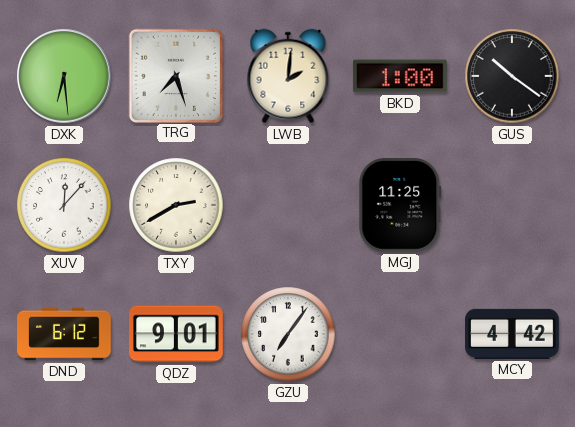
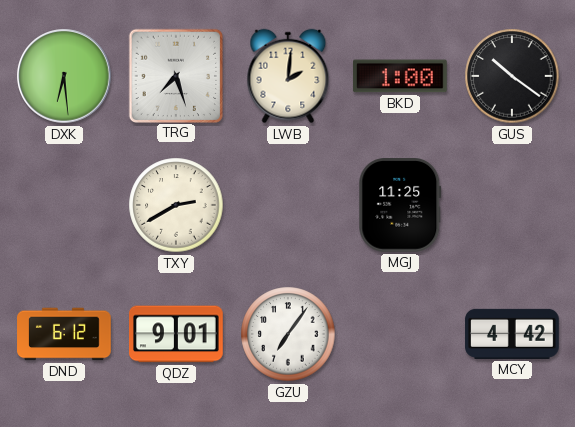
XUV: 12:07 -> none (64, 205)
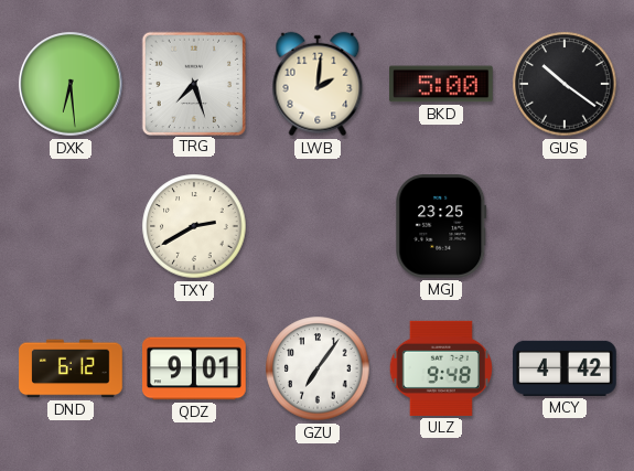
BKD: 1:00 -> 5:00 (441, 84)
MGJ: 11:25 -> 23:25 (441, 227)
ULZ: none -> 9:48 (441, 368)
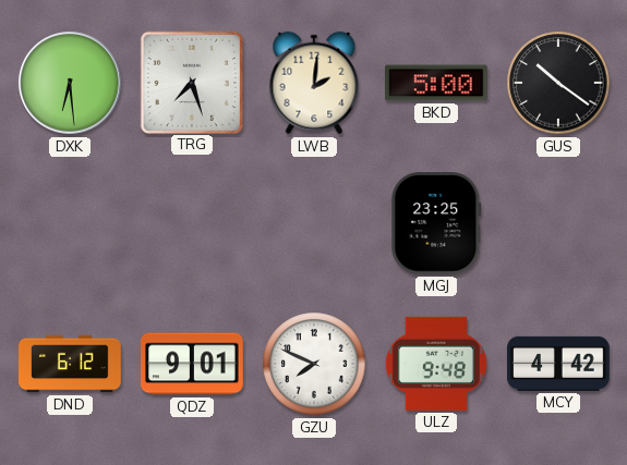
TXY: 2:40 -> none (194, 226)
GZU: 7:06 -> 7:49 (314, 364)
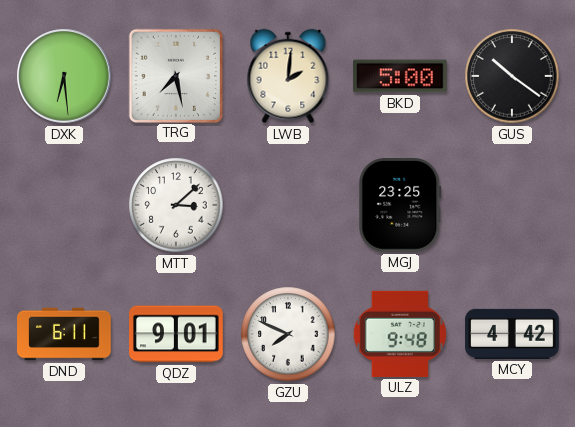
TRG: 7:27 -> 7:28 (175, 75)
MTT: none -> 3:08 (176, 205)
DND: 6:12 -> 6:11 (64, 334)
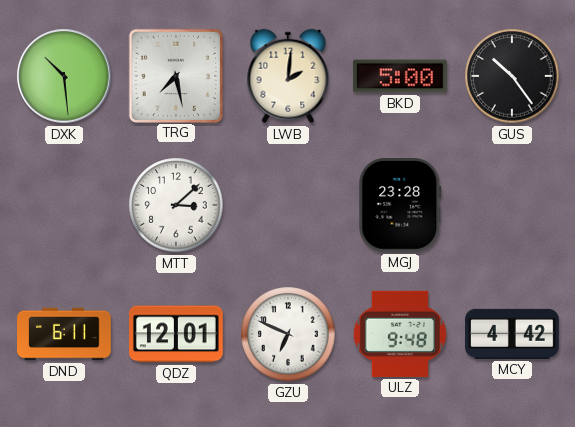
DXK: 6:29 -> 10:29 (64, 76)
GUS: 10:21 -> 10:24 (512, 76)
MGJ: 23:25 -> 23:28 (400, 206)
QDZ: 9:01 -> 12:01 (177, 334)
GZU: 7:49 -> 6:49 (288, 334)
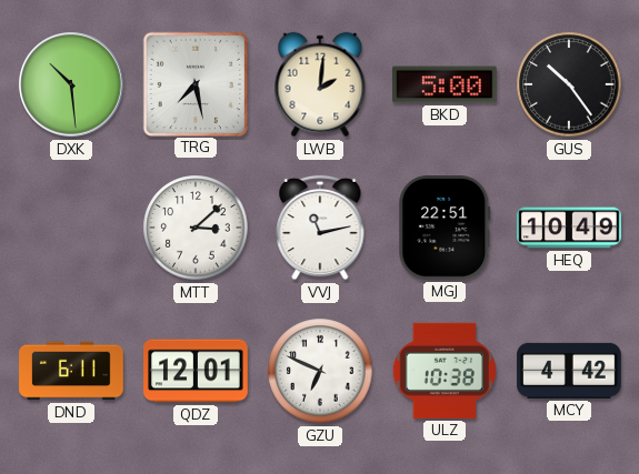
VVJ: none -> 11:13 (320, 228)
MGJ: 23:28 -> 22:51 (445, 229)
HEQ: none -> 10:49 (569, 228)
ULZ: 9:48 -> 10:38 (445, 371)
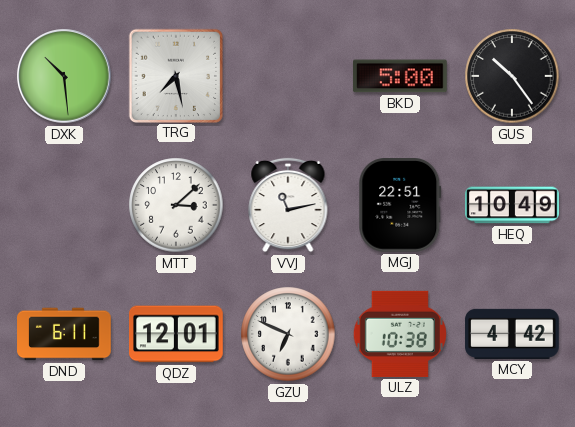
LWB: 2:01 -> none (320, 84)
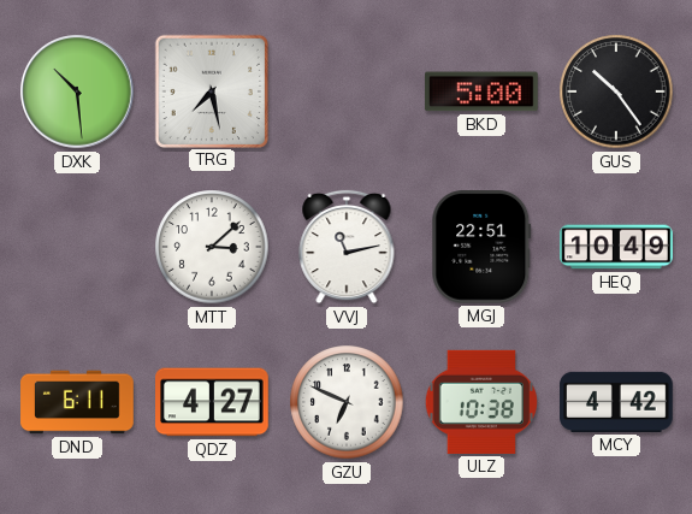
QDZ: 12:01 -> 4:27 (213, 402)
